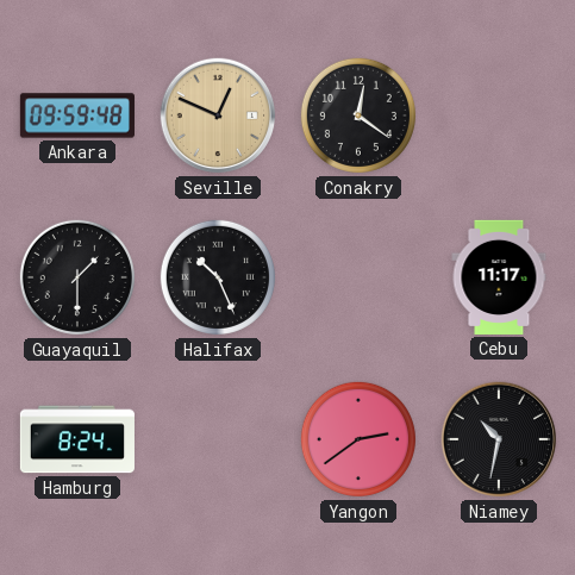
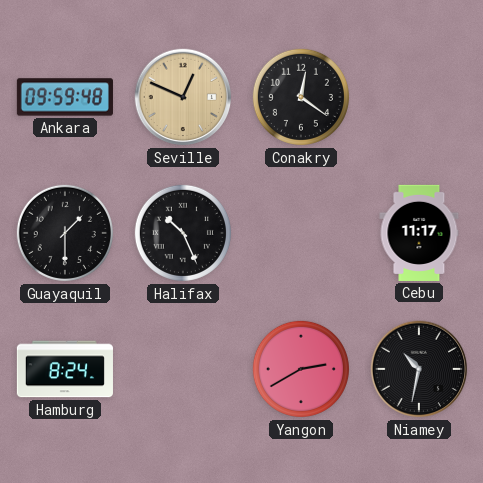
Yangon: 2:39 -> 2:40 (301, 369)
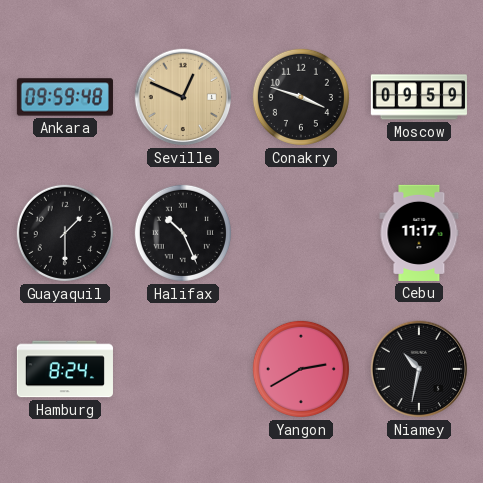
Conakry: 12:21 -> 3:48 (301, 97)
Moscow: none -> 09:59 (419, 97)
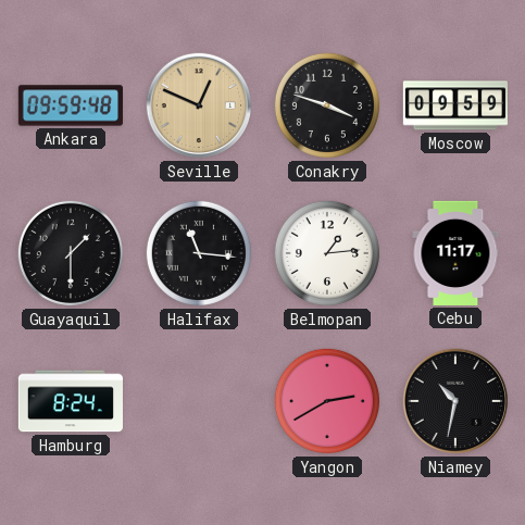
Halifax: 10:26 -> 11:16 (199, 253)
Belmopan: none -> 1:14 (327, 253)
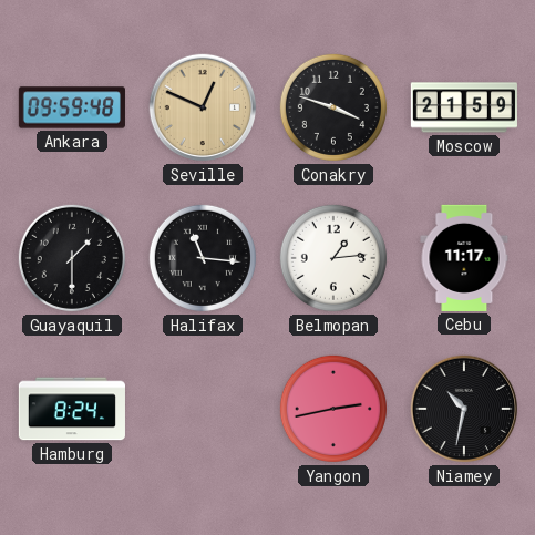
Moscow: 09:59 -> 21:59 (464, 107)
Yangon: 2:40 -> 2:43 (333, 409)
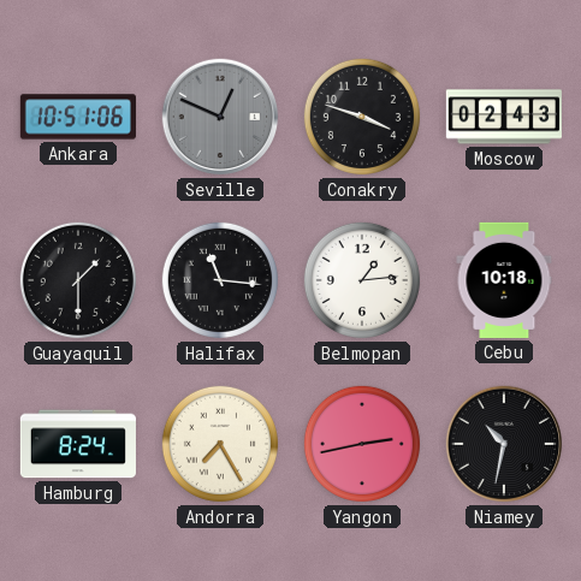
Ankara: 09:59 -> 10:51 (78, 117)
Seville dial: champagne -> grey (220, 117)
Moscow: 21:59 -> 02:43 (504, 117)
Cebu: 11:17 -> 10:18 (504, 280)
Andorra: none -> 7:25 (220, 444)
